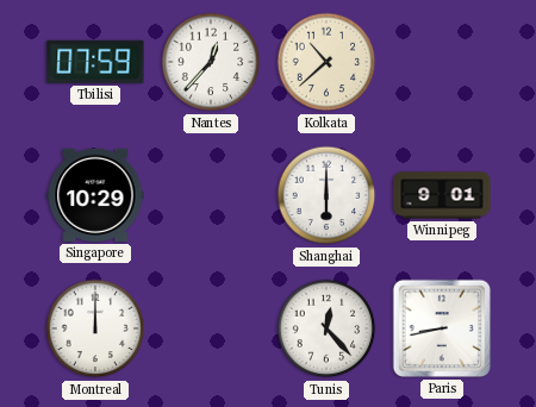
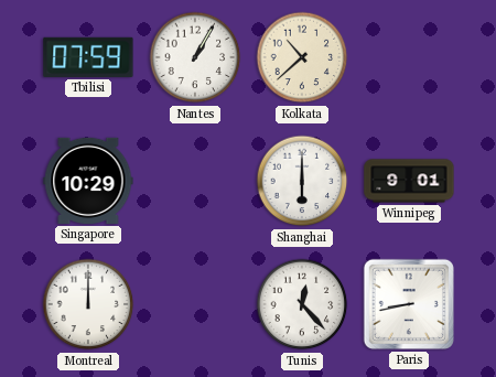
Nantes: 12:37 -> 1:05 (195, 57)
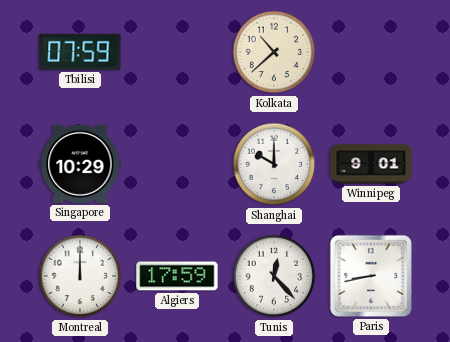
Nantes: 1:05 -> none (195, 57)
Shanghai: 6:00 -> 10:00 (274, 164)
Algiers: none -> 17:59 (177, 276)
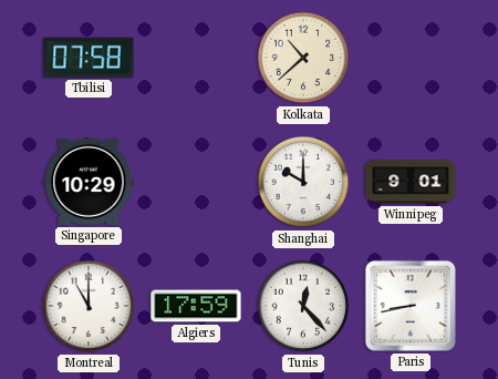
Tbilisi: 07:59 -> 07:58 (89, 58)
Montreal: 12:00 -> 11:00 (89, 306)
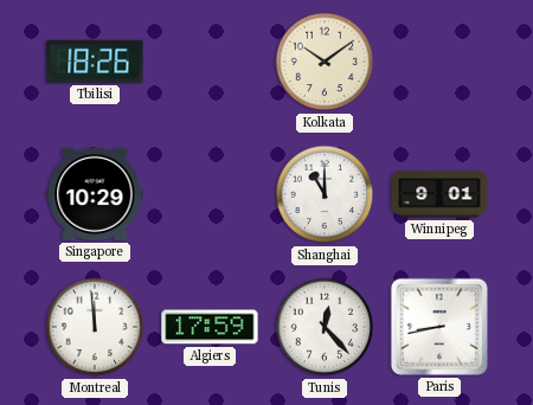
Tbilisi: 07:58 -> 18:26 (95, 62)
Kolkata: 10:38 -> 10:09 (325, 62)
Shanghai: 10:00 -> 11:00 (325, 194)
Montreal: 11:00 -> 11:59 (95, 327)
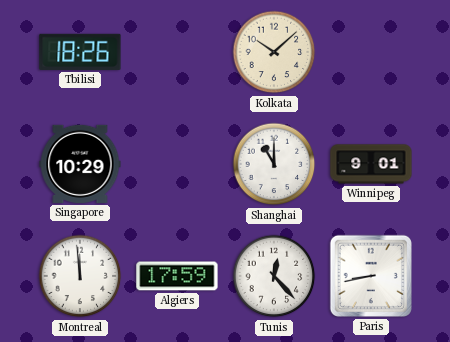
Kolkata: 10:09 -> 10:08 (274, 52)
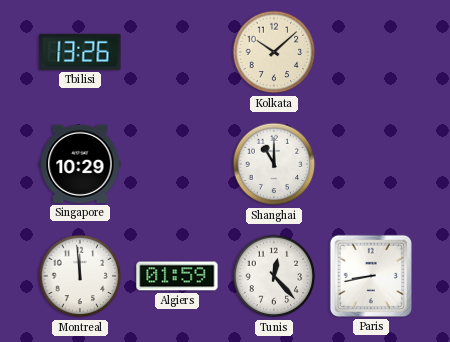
Tbilisi: 18:26 -> 13:26 (80, 52)
Winnipeg: 9:01 -> none (371, 164)
Algiers: 17:59 -> 01:59 (177, 276)
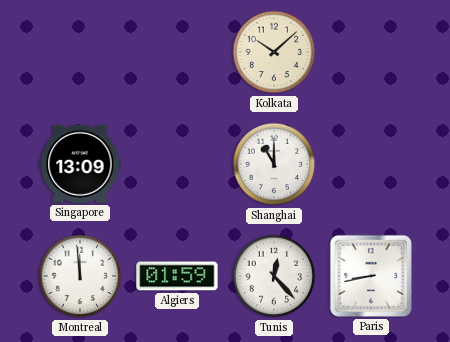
Tbilisi: 13:26 -> none (80, 52)
Singapore: 10:29 -> 13:09 (80, 164)
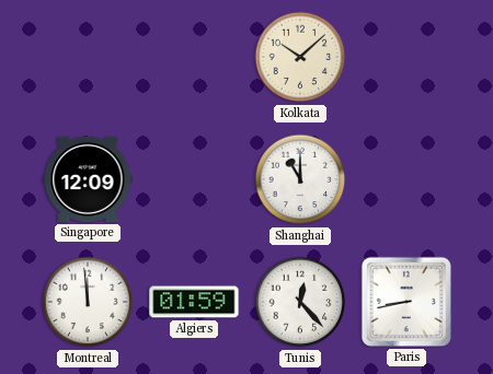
Singapore: 13:09 -> 12:09 (88, 179)
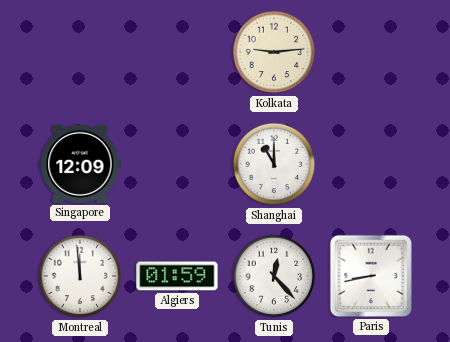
Kolkata: 10:08 -> 9:14 (274, 52)
